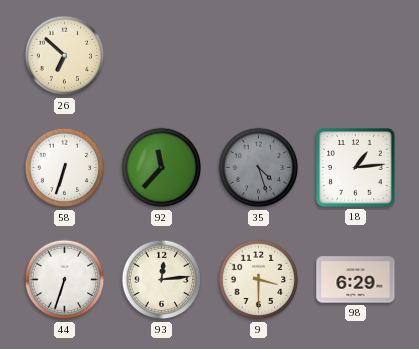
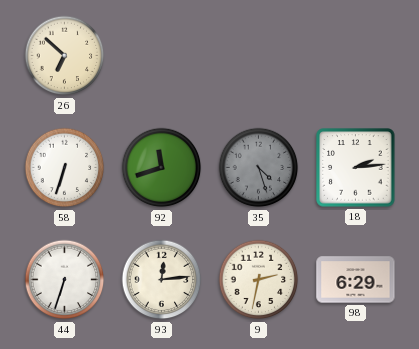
92: 11:37 -> 11:42 (162, 168)
18: 1:14 -> 2:14 (356, 168)
9: 3:30 -> 2:32 (259, 280)
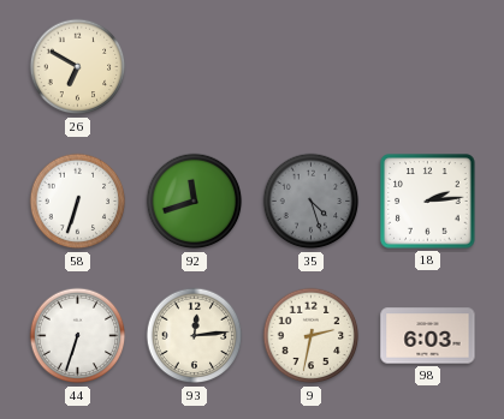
26: 6:52 -> 6:50 (78, 67)
98: 6:29 -> 6:03 (428, 336)
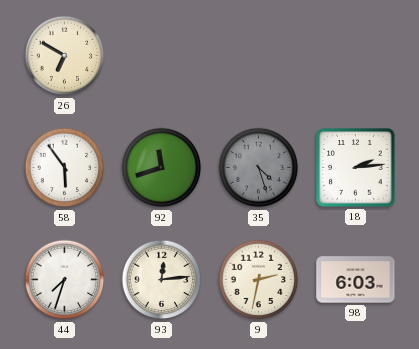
58: 6:33 -> 5:54 (65, 168)
44: 6:33 -> 7:33 (65, 280)
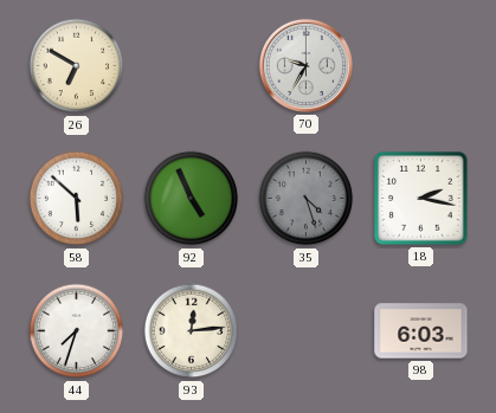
70: none -> 9:35 (305, 65)
58: 5:54 -> 5:52 (77, 199)
92: 11:42 -> 4:56 (192, 199)
18: 2:14 -> 2:17 (421, 199)
9: 2:32 -> none (259, 280)
